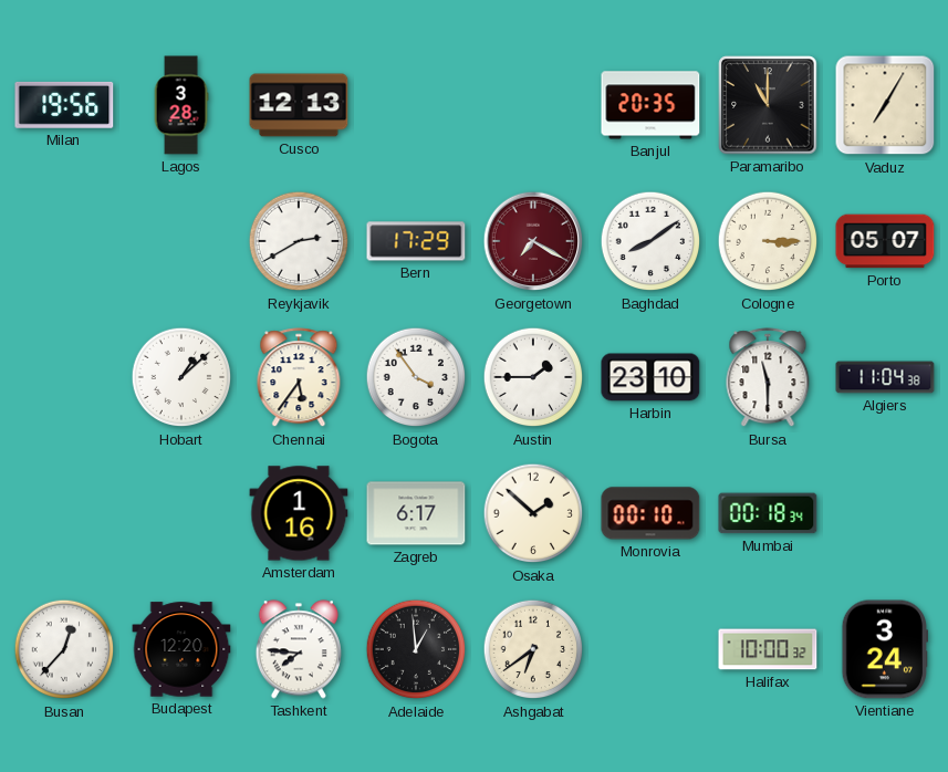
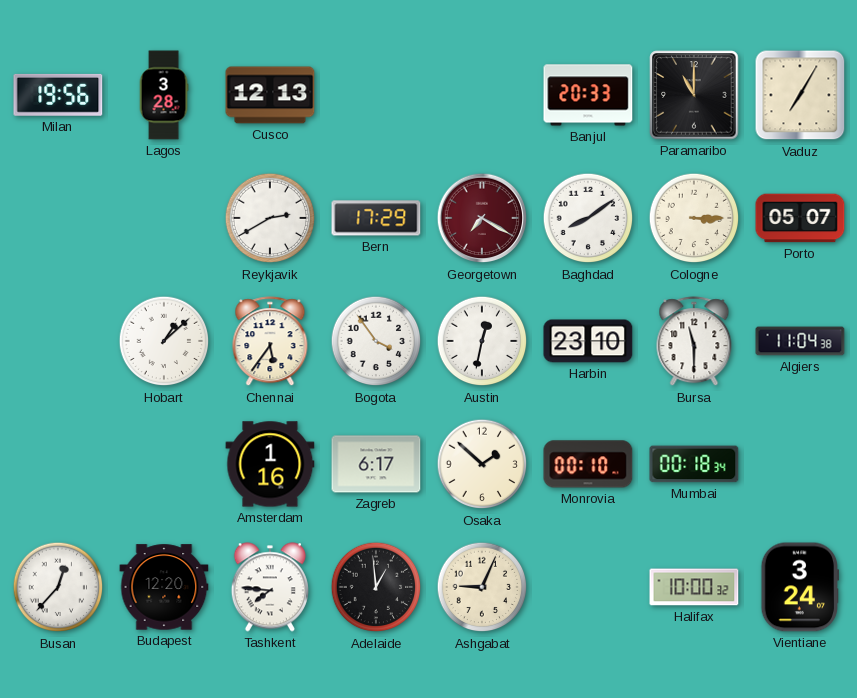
Banjul: 20:35 -> 20:33 (588, 95)
Austin: 1:45 -> 12:32 (482, 341)
Ashgabat: 6:39 -> 9:04 (482, 587)
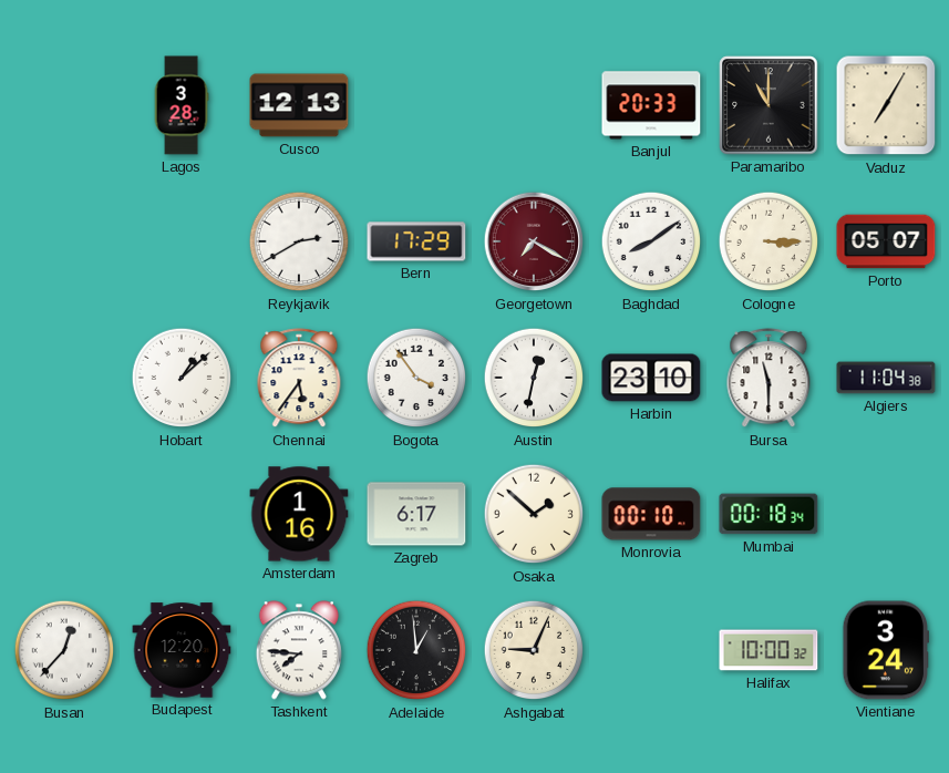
Milan: 19:56 -> none (58, 95)
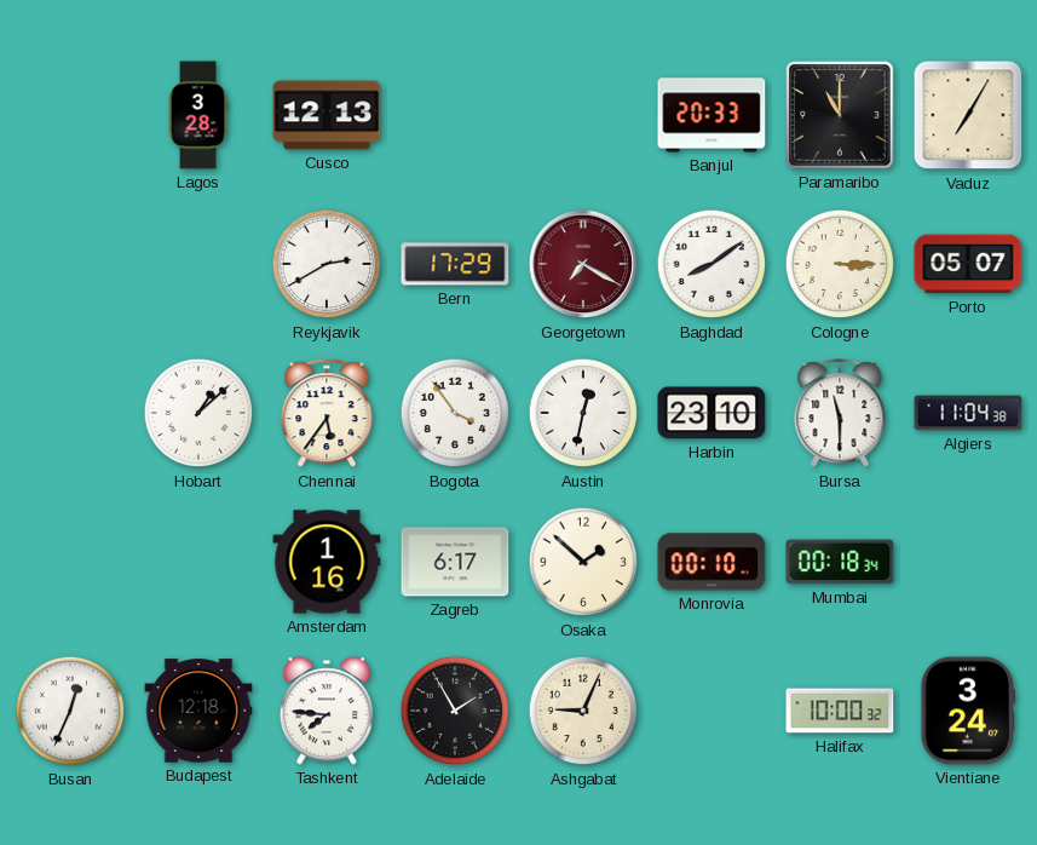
Busan: 12:37 -> 12:34 (70, 711)
Budapest: 12:20 -> 12:18 (198, 711)
Adelaide: 12:59 -> 1:55 (455, 711)
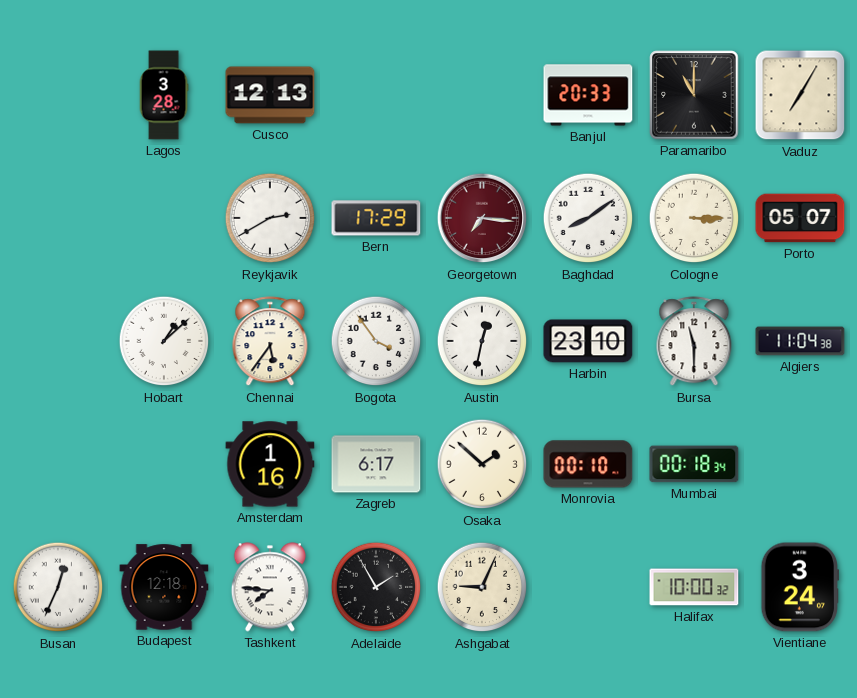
Georgetown: 7:20 -> 7:16 (482, 218)
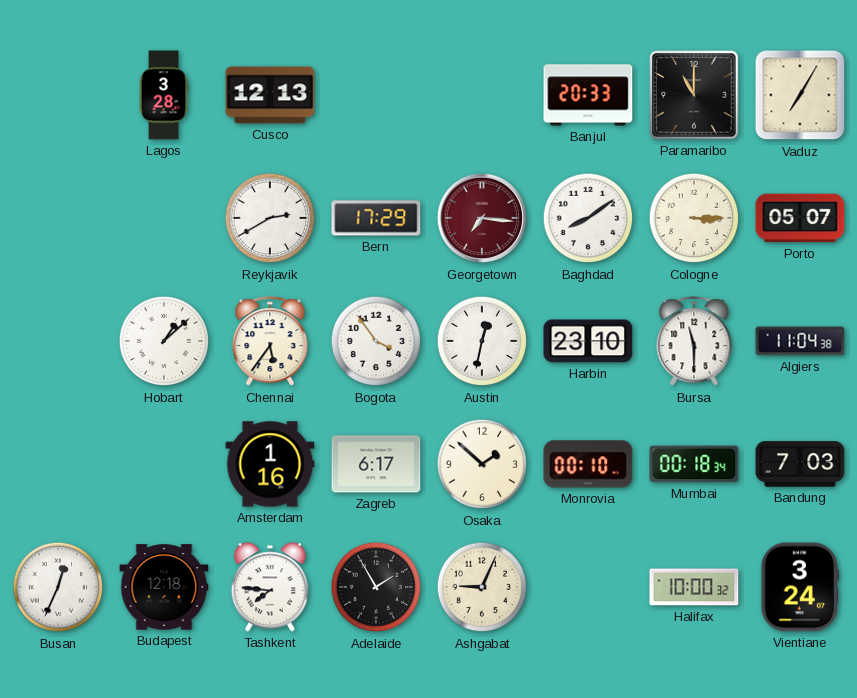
Bandung: none -> 7:03 (800, 464)
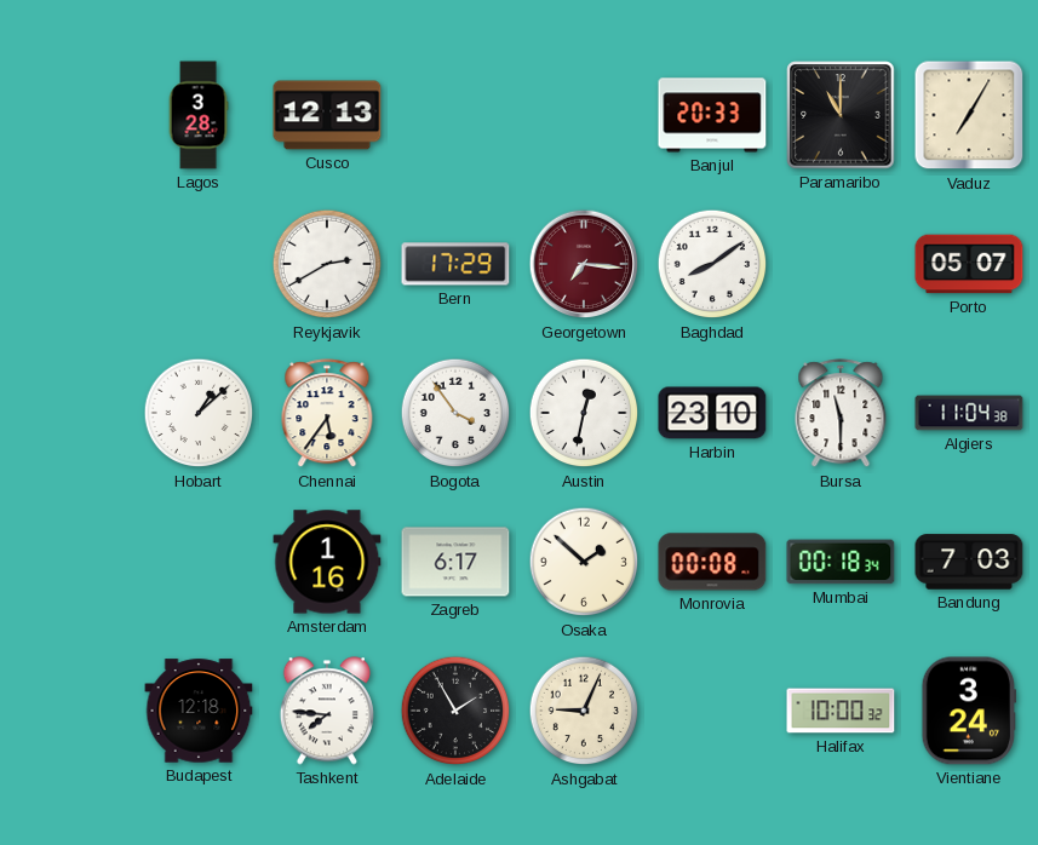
Cologne: 3:15 -> none (694, 218)
Monrovia: 00:10 -> 00:08 (712, 562)
Busan: 12:34 -> none (58, 587)
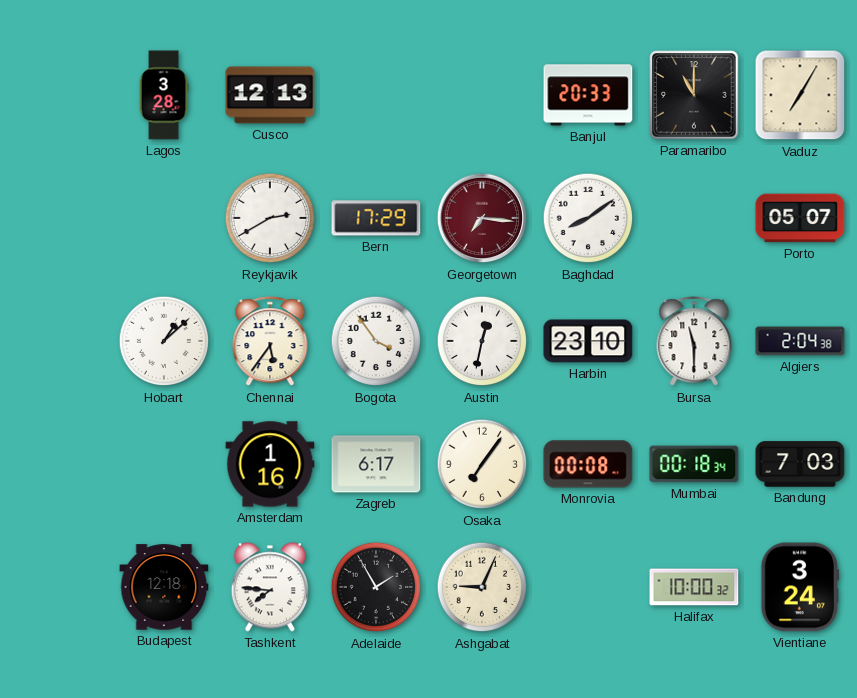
Algiers: 11:04 -> 2:04 (800, 341)
Osaka: 1:52 -> 7:06 (482, 464)
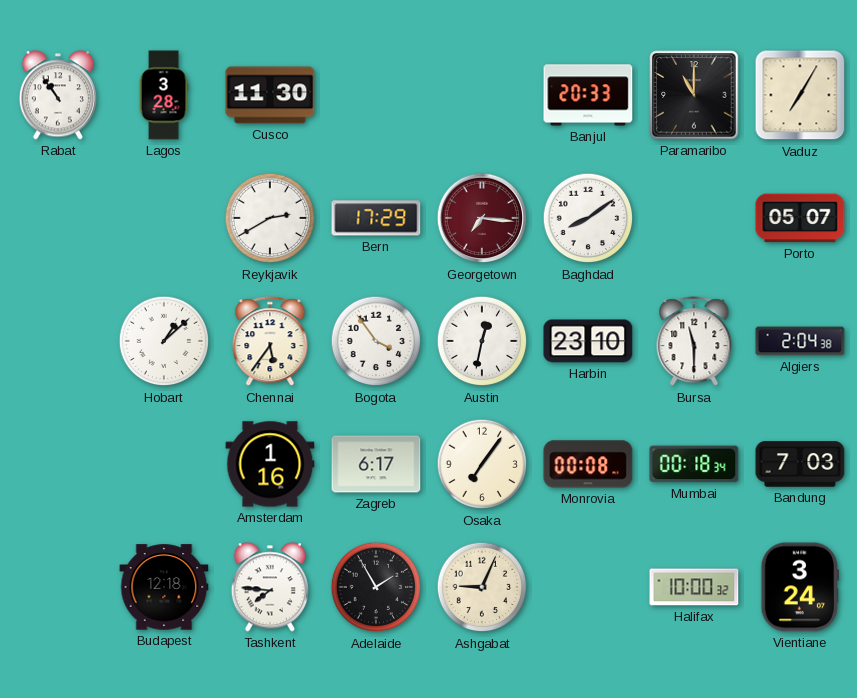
Rabat: none -> 10:54 (58, 95)
Cusco: 12:13 -> 11:30 (270, 95)
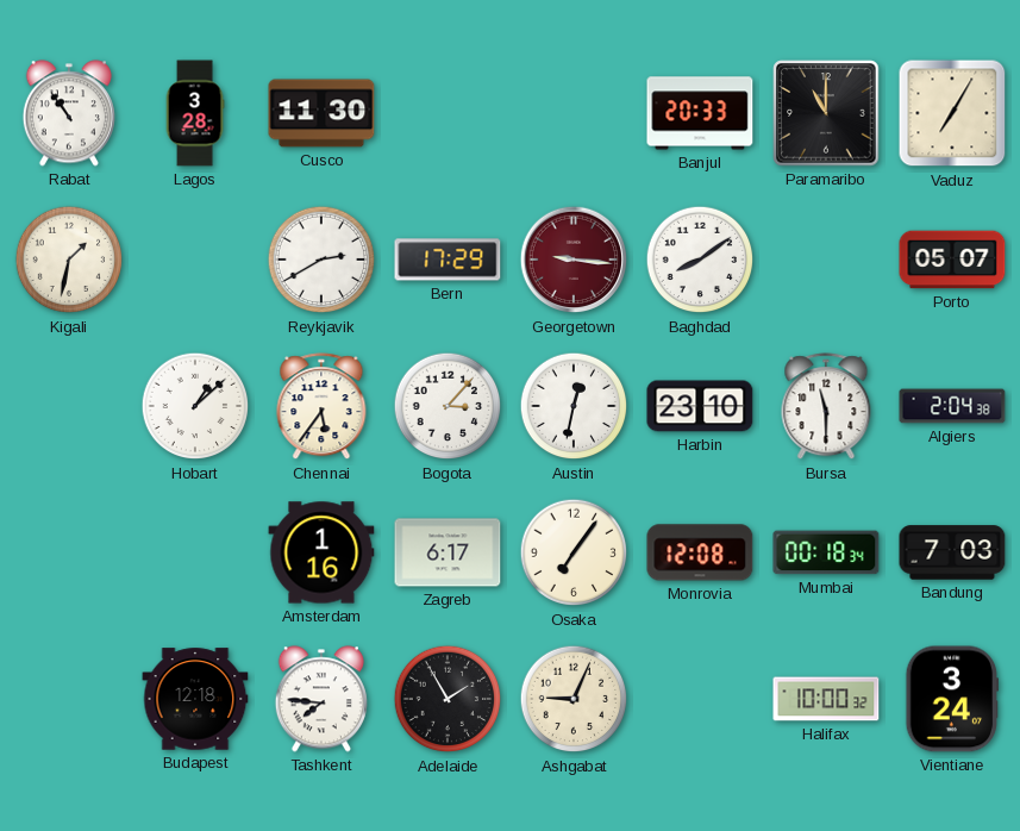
Kigali: none -> 1:32 (69, 260)
Georgetown: 7:16 -> 9:16 (574, 260)
Bogota: 3:54 -> 3:07 (448, 406)
Monrovia: 00:08 -> 12:08 (700, 552)
